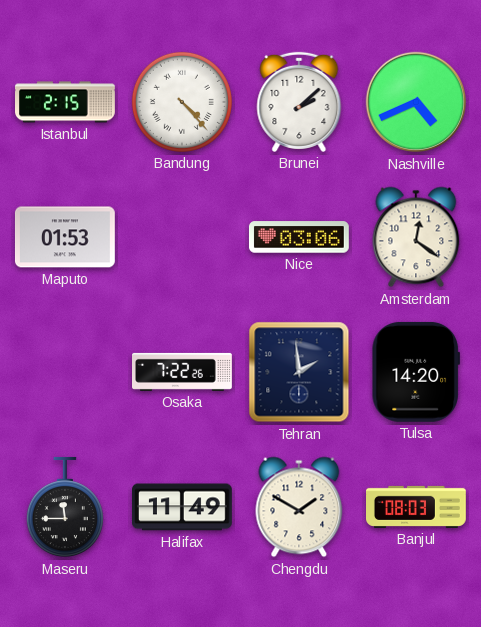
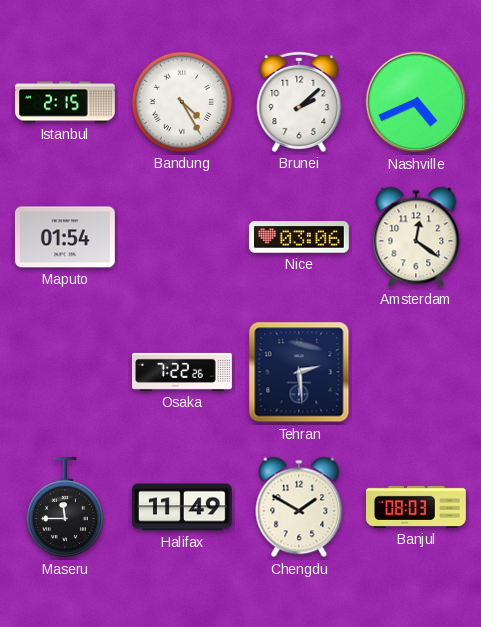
Bandung: 4:23 -> 4:25 (182, 102)
Maputo: 01:53 -> 01:54 (65, 237)
Tehran: 1:59 -> 2:29 (299, 372)
Tulsa: 14:20 -> none (415, 372)
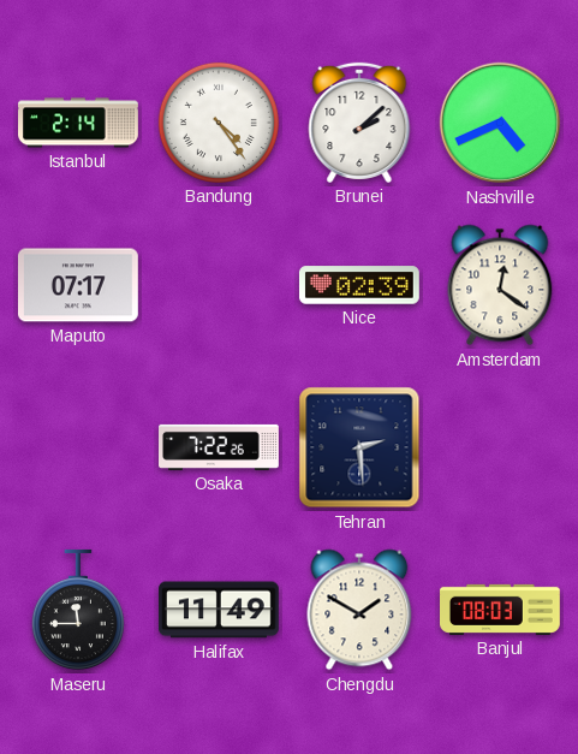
Istanbul: 2:15 -> 2:14 (79, 123)
Bandung: 4:25 -> 4:24 (219, 123)
Maputo: 01:54 -> 07:17 (78, 285)
Nice: 03:06 -> 02:39 (359, 285)
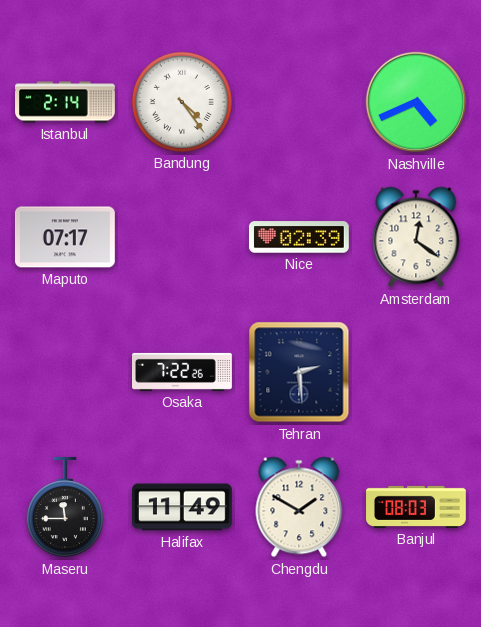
Brunei: 2:08 -> none (359, 123)
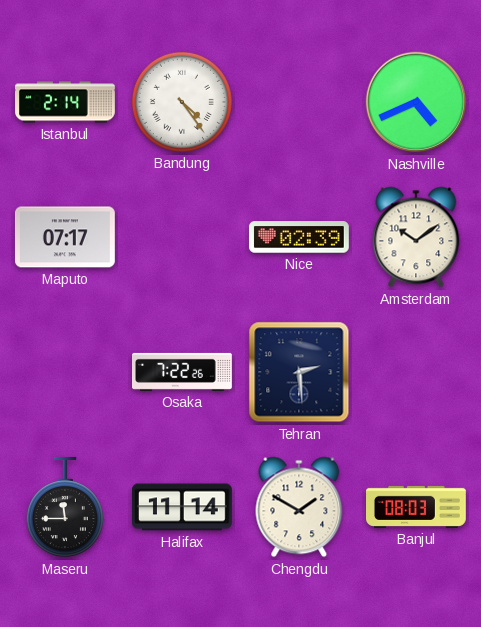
Amsterdam: 12:21 -> 10:09 (416, 237)
Halifax: 11:49 -> 11:14 (183, 507)
